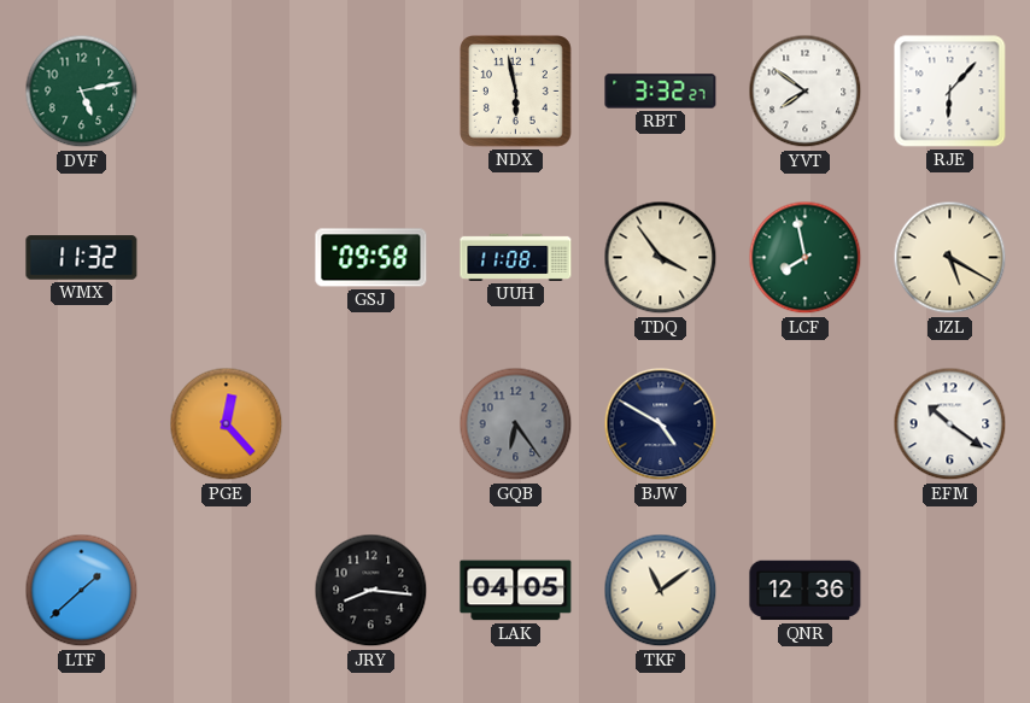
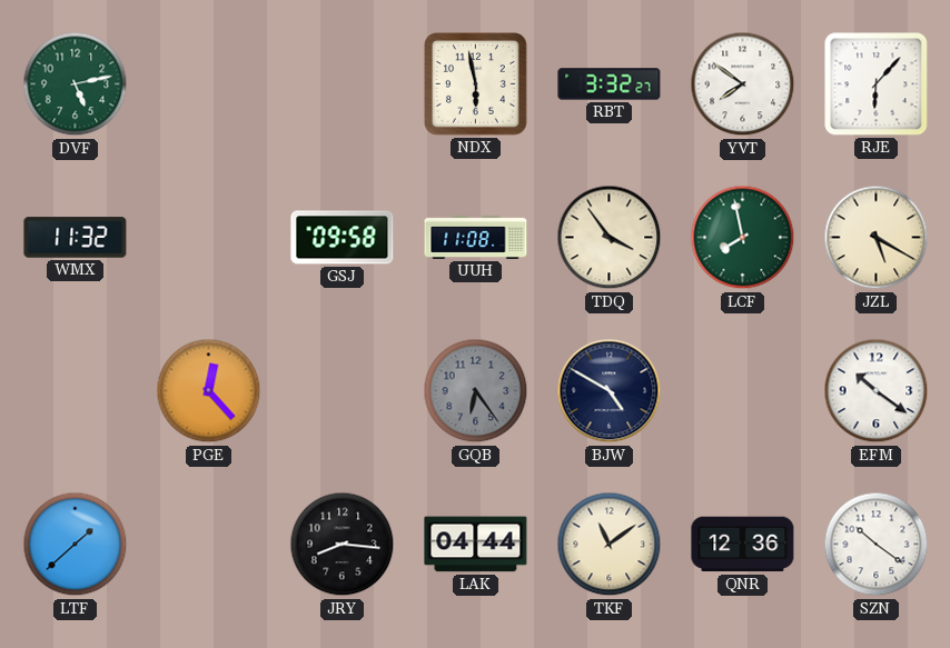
LAK: 04:05 -> 04:44 (476, 545)
SZN: none -> 10:21 (877, 545)
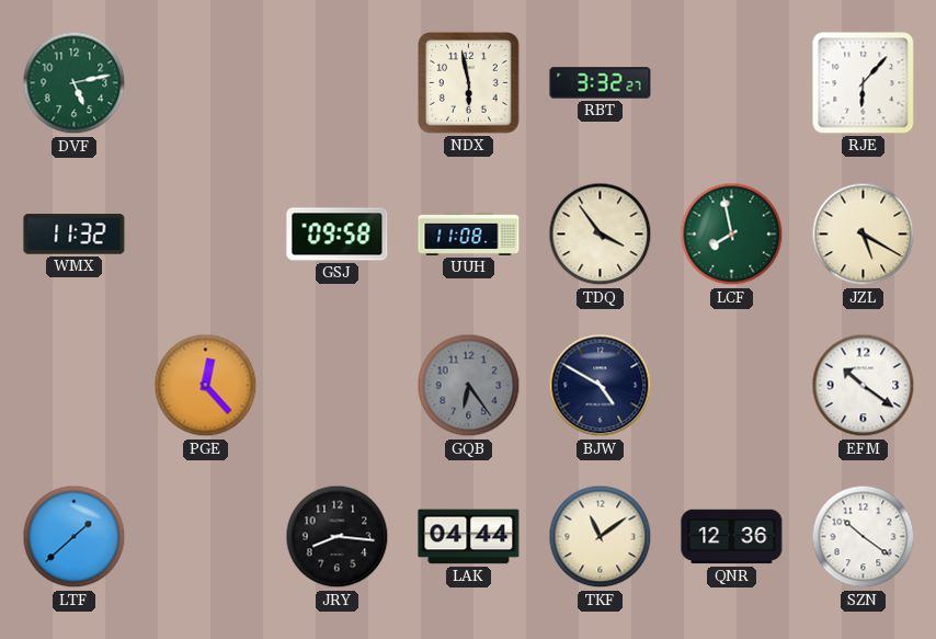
YVT: 7:51 -> none (743, 84)
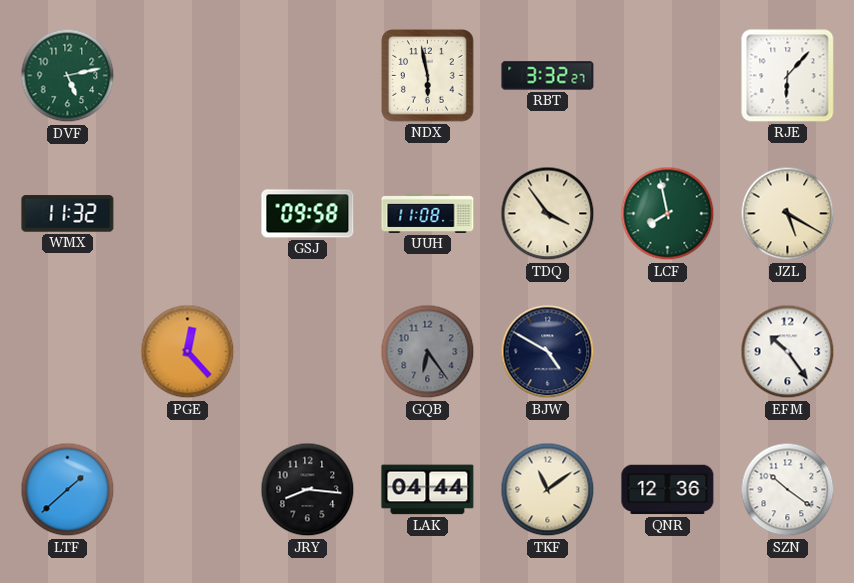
EFM: 10:21 -> 10:24 (788, 352)
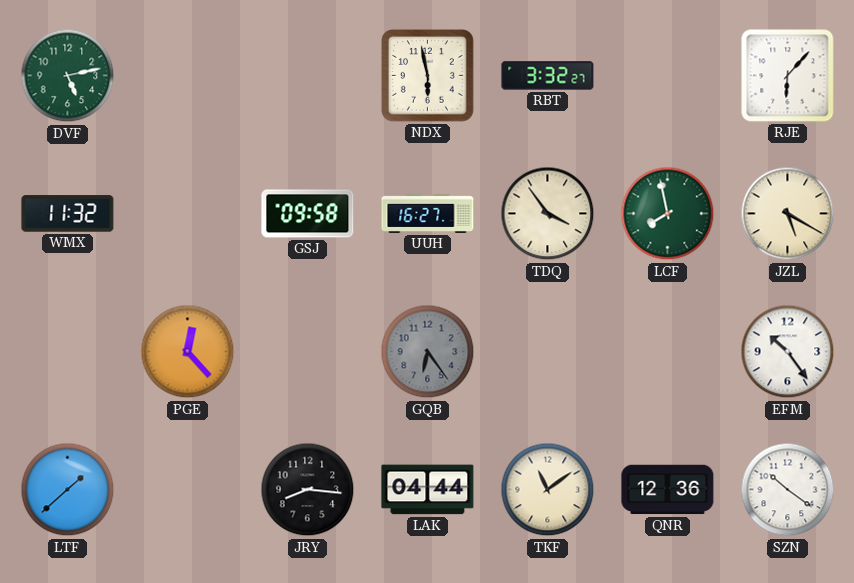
UUH: 11:08 -> 16:27 (428, 213)
BJW: 4:50 -> none (548, 352)
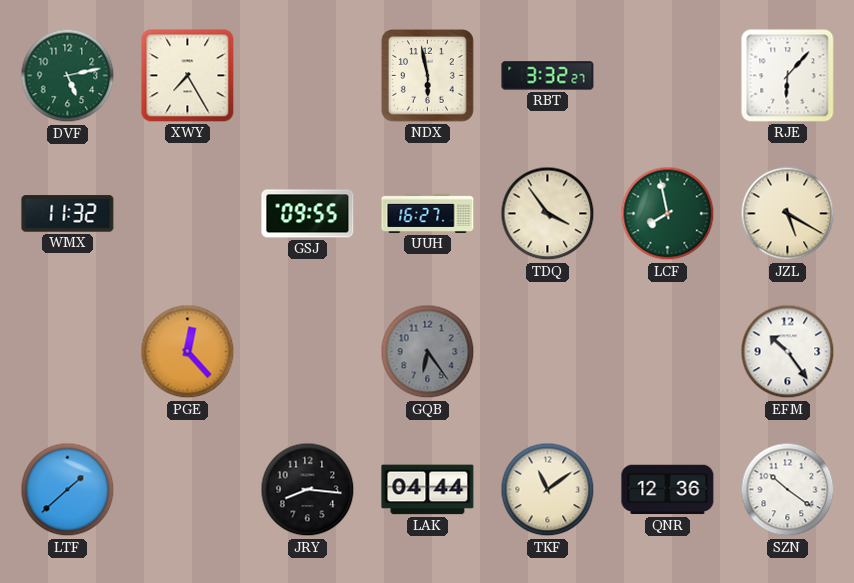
XWY: none -> 7:25 (188, 76)
GSJ: 09:58 -> 09:55 (308, 214)
